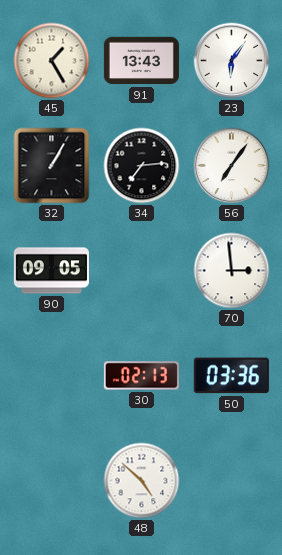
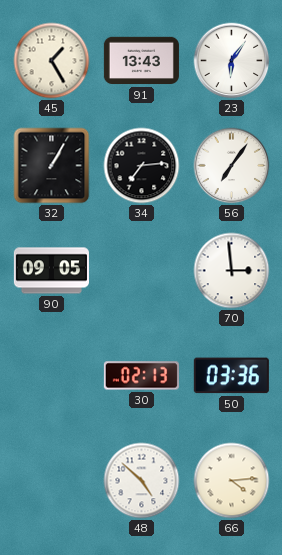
66: none -> 4:14 (232, 481)
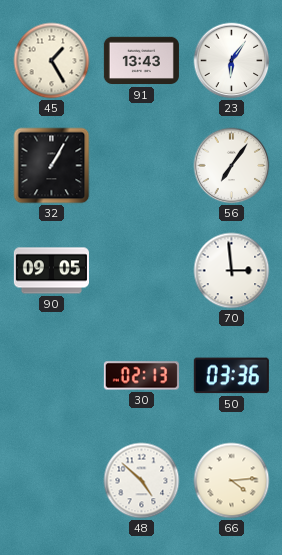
34: 7:14 -> none (142, 166)
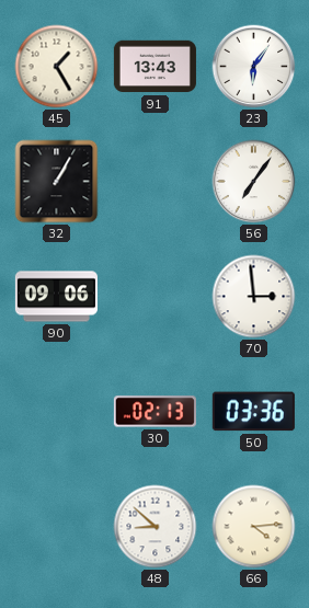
90: 09:05 -> 09:06 (56, 297)
48: 4:52 -> 8:52 (156, 527)
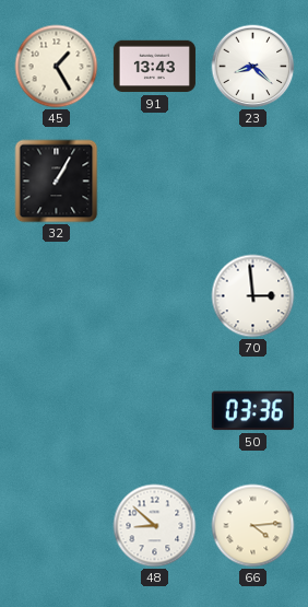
23: 6:06 -> 8:22 (253, 67)
56: 7:06 -> none (254, 182)
90: 09:06 -> none (56, 297)
30: 02:13 -> none (154, 412)
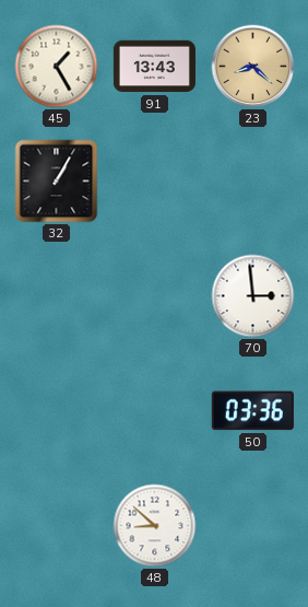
23 dial: white -> champagne (253, 67)
66: 4:14 -> none (253, 526)
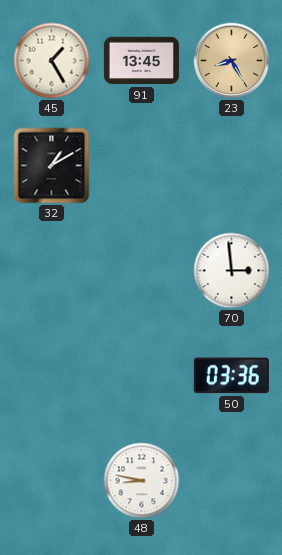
91: 13:43 -> 13:45 (141, 61)
23: 8:22 -> 8:25 (232, 61)
32: 1:05 -> 1:10 (52, 166)
48: 8:52 -> 8:47 (142, 481)
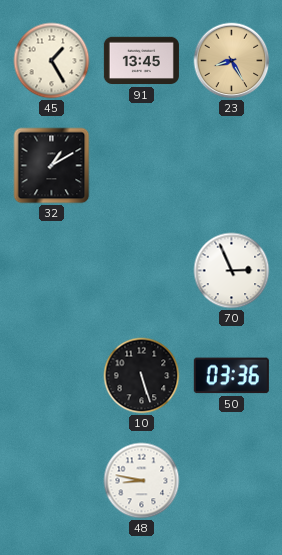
70: 2:59 -> 2:56 (232, 271)
10: none -> 5:27 (142, 376)
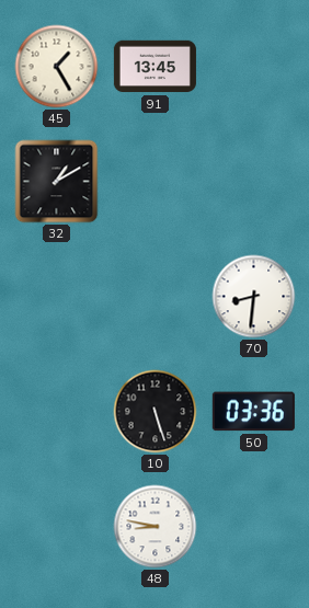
23: 8:25 -> none (232, 61)
70: 2:56 -> 8:31 (254, 297)
